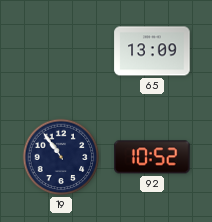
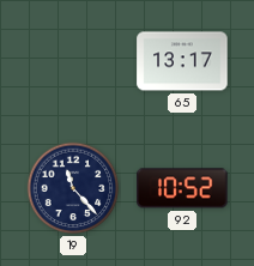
65: 13:09 -> 13:17 (182, 61)
19: 10:54 -> 11:23 (73, 188)
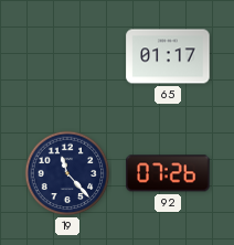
65: 13:17 -> 01:17 (168, 56)
92: 10:52 -> 07:26 (168, 173)
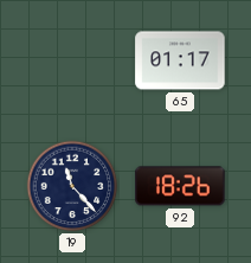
92: 07:26 -> 18:26 (180, 186)
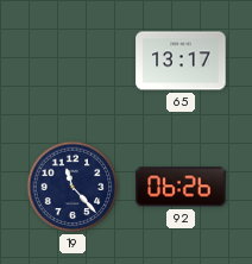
65: 01:17 -> 13:17 (181, 61)
92: 18:26 -> 06:26 (181, 187)
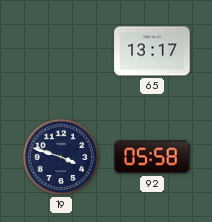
19: 11:23 -> 3:48 (61, 157)
92: 06:26 -> 05:58 (152, 157)
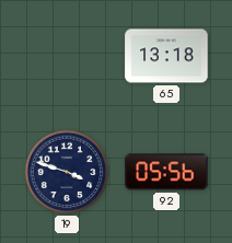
65: 13:17 -> 13:18 (166, 56)
92: 05:58 -> 05:56 (166, 172)
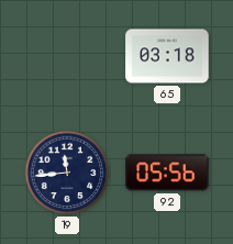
65: 13:18 -> 03:18 (167, 56)
19: 3:48 -> 11:44 (67, 173)
